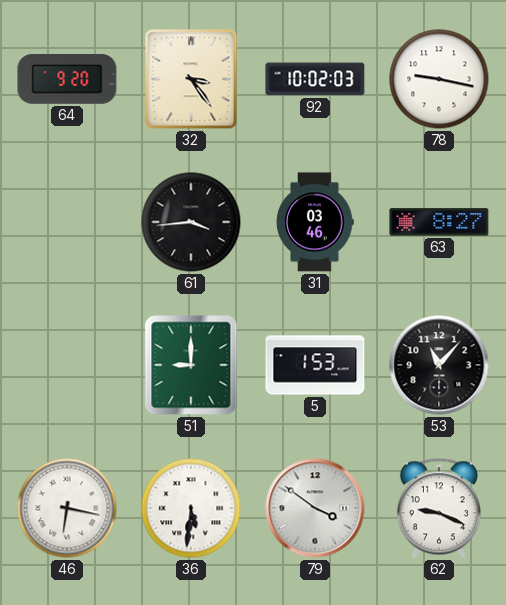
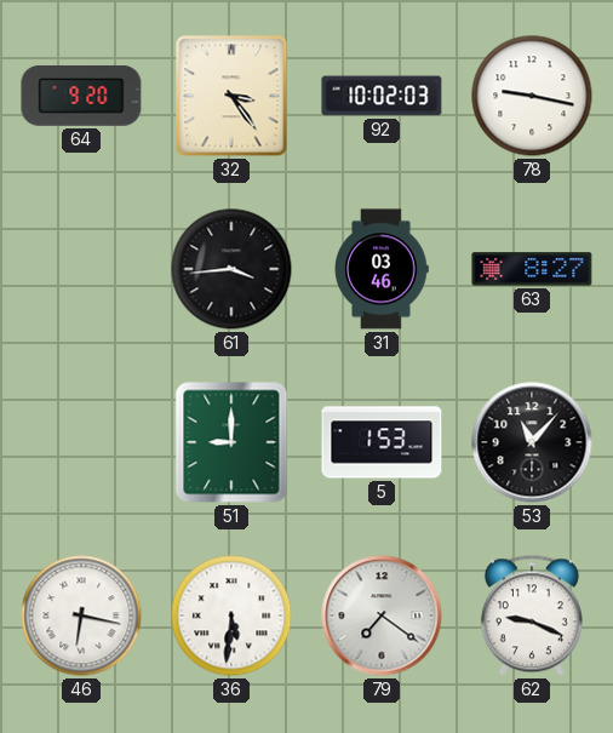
79: 3:51 -> 7:21 (382, 615)
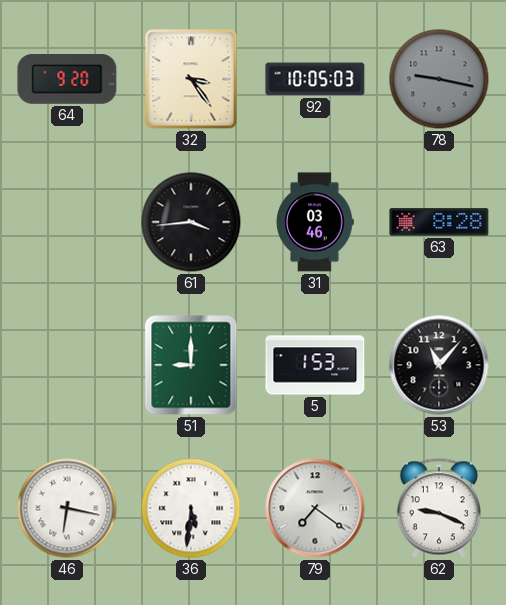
92: 10:02 -> 10:05 (315, 79)
78 dial: white -> grey (439, 79)
63: 8:27 -> 8:28 (439, 222)
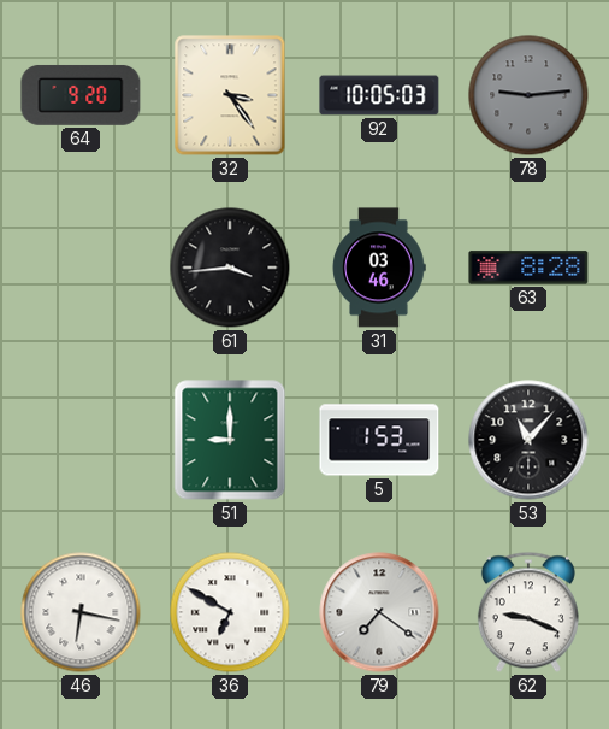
78: 9:17 -> 9:14 (528, 95)
36: 5:31 -> 6:50 (230, 612)
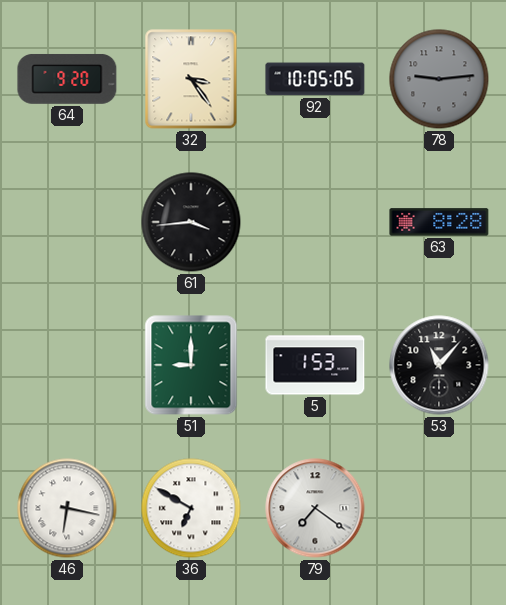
92: 10:05:03 -> 10:05:05 (315, 79)
31: 03:46 -> none (379, 268)
62: 9:19 -> none (528, 612)
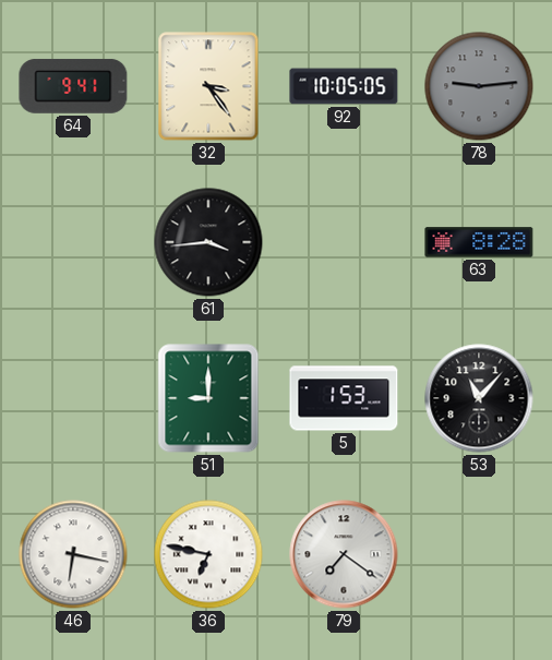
64: 9:20 -> 9:41 (73, 86)
36: 6:50 -> 6:47 (208, 554)
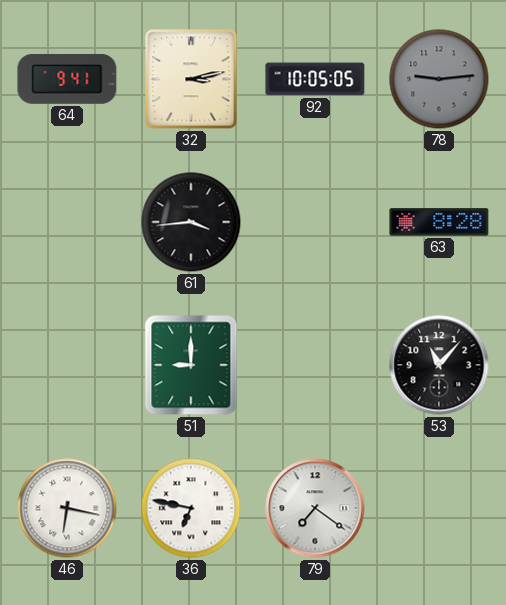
32: 3:24 -> 3:13 (191, 79)
5: 1:53 -> none (344, 398)
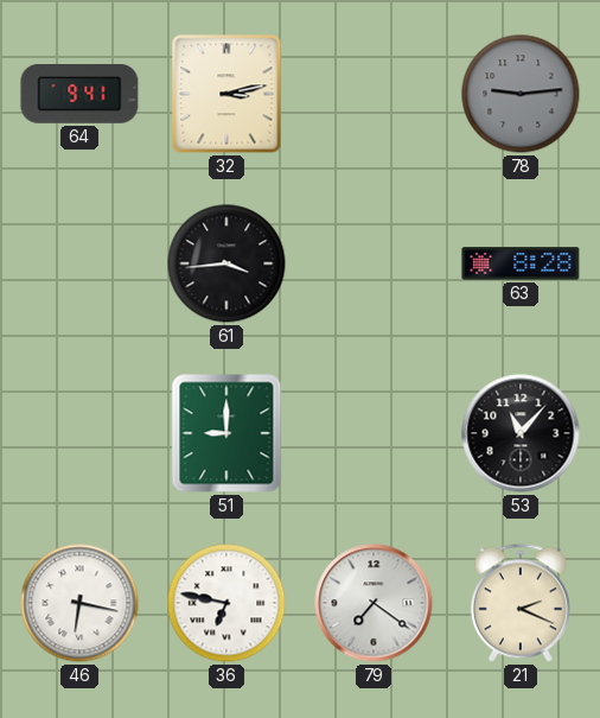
92: 10:05 -> none (315, 79)
21: none -> 2:19 (521, 603)
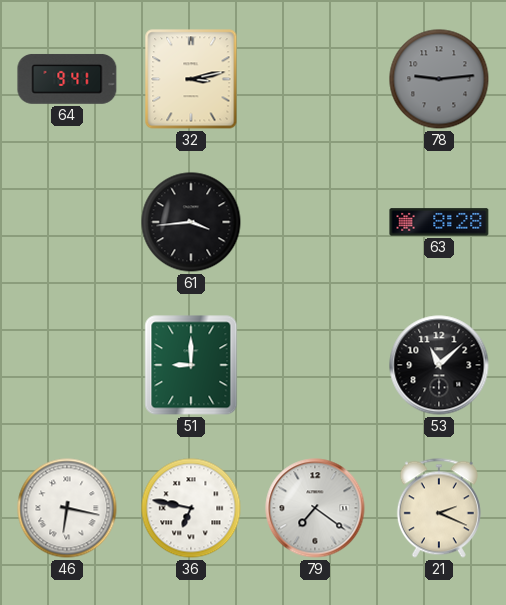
53: 11:07 -> 11:08 (439, 365)
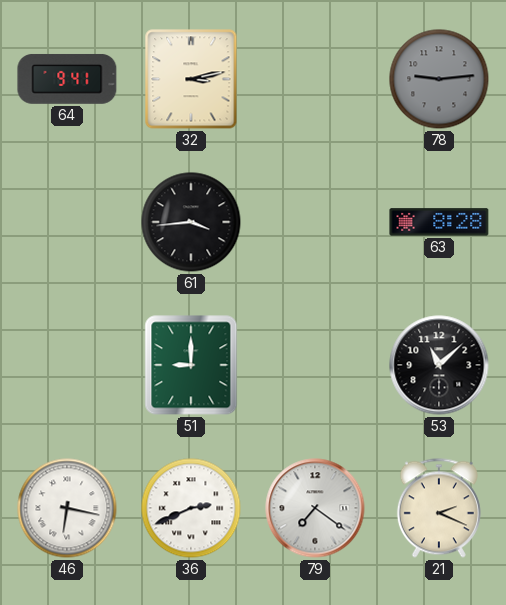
36: 6:47 -> 2:41 (191, 508)
